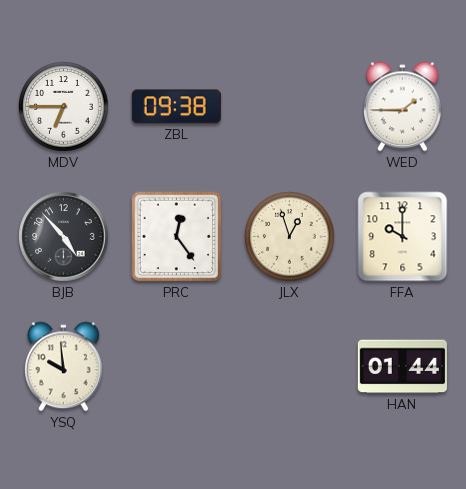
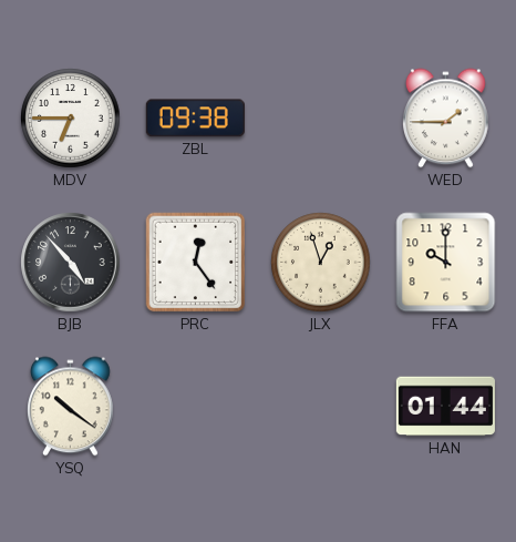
YSQ: 9:59 -> 10:21 (71, 407)
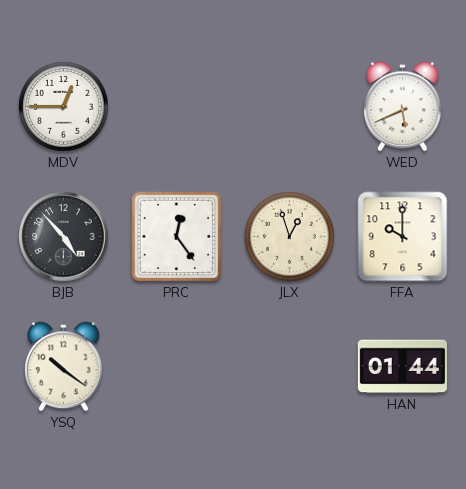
MDV: 6:45 -> 12:45 (64, 107)
ZBL: 09:38 -> none (195, 119)
WED: 1:45 -> 5:41 (403, 107)
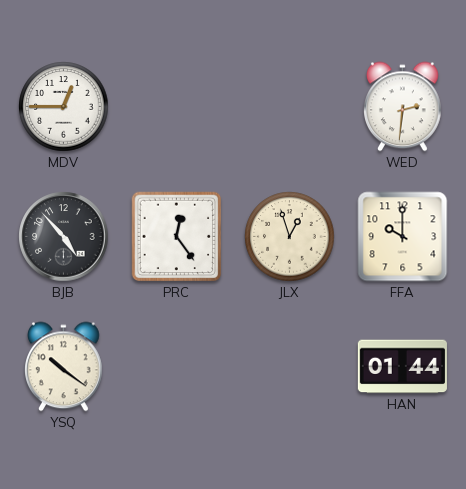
WED: 5:41 -> 2:31 (403, 107)
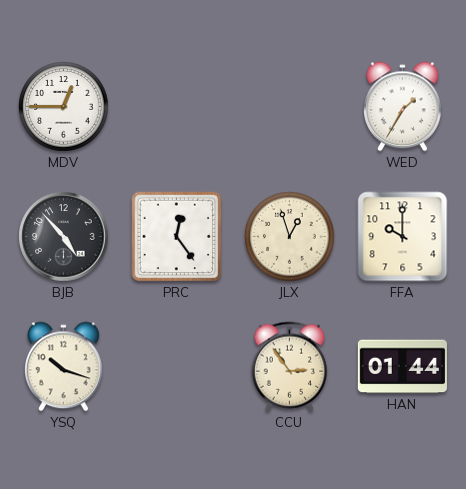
WED: 2:31 -> 1:35 (403, 107)
YSQ: 10:21 -> 10:18 (64, 367)
CCU: none -> 2:54 (290, 367)
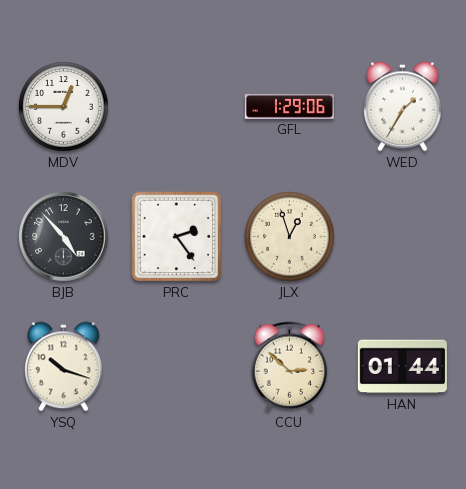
GFL: none -> 1:29 (289, 107)
PRC: 12:24 -> 2:24 (177, 237)
FFA: 10:00 -> none (403, 237)
CCU: 2:54 -> 2:52 (290, 367)
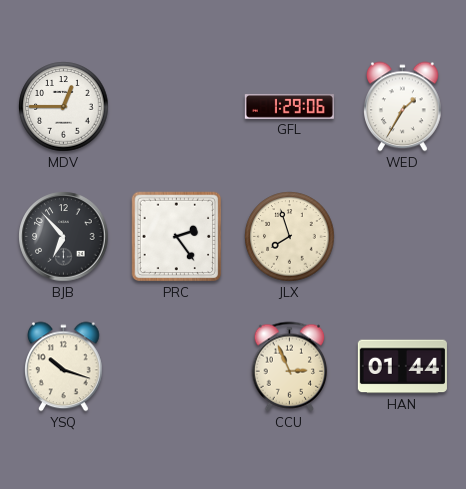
BJB: 4:53 -> 6:53 (64, 237)
JLX: 12:57 -> 7:57 (290, 237)
CCU: 2:52 -> 2:56 (290, 367)
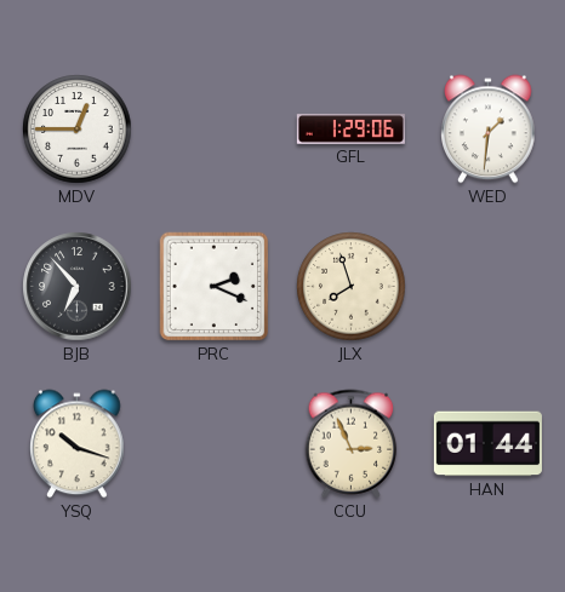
WED: 1:35 -> 1:31 (489, 130)
PRC: 2:24 -> 2:19 (215, 287)
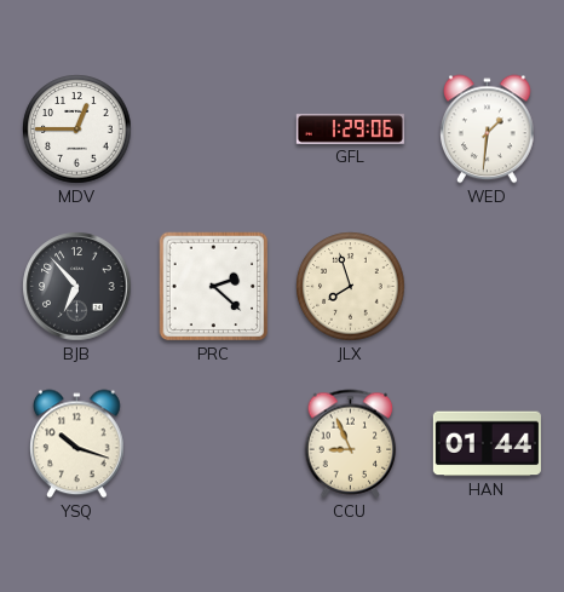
PRC: 2:19 -> 2:22 (214, 287)
CCU: 2:56 -> 8:56 (351, 444)
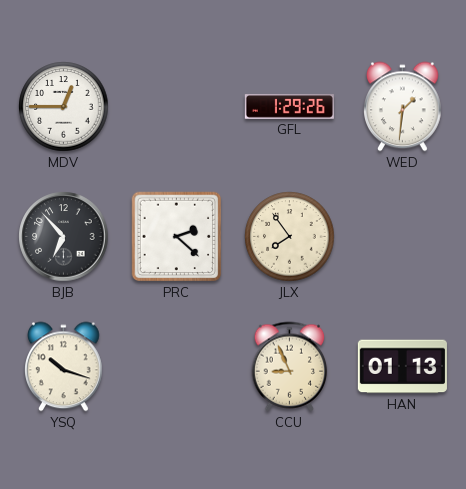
GFL: 1:29:06 -> 1:29:26 (289, 107)
JLX: 7:57 -> 7:54 (290, 237)
HAN: 01:44 -> 01:13 (402, 367)
